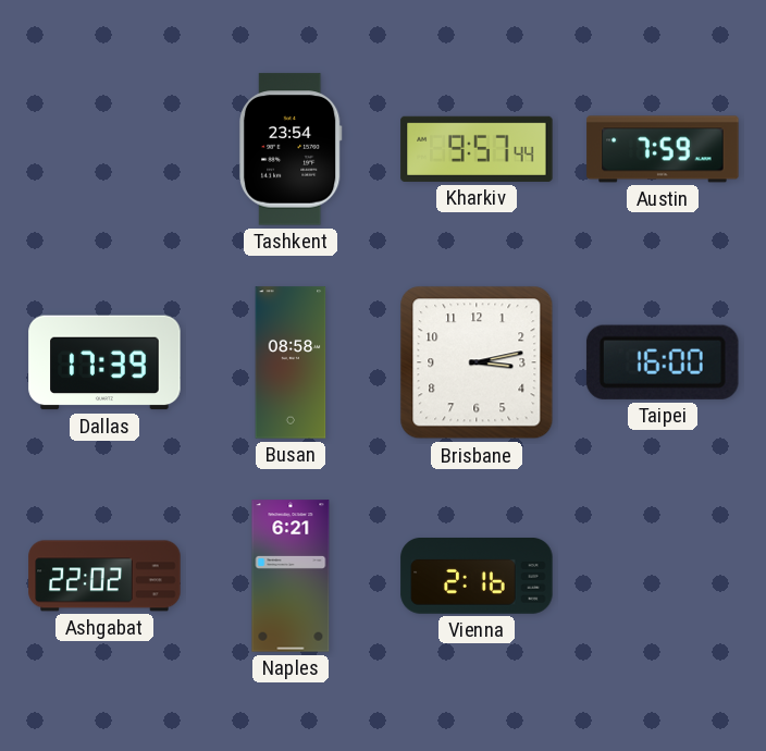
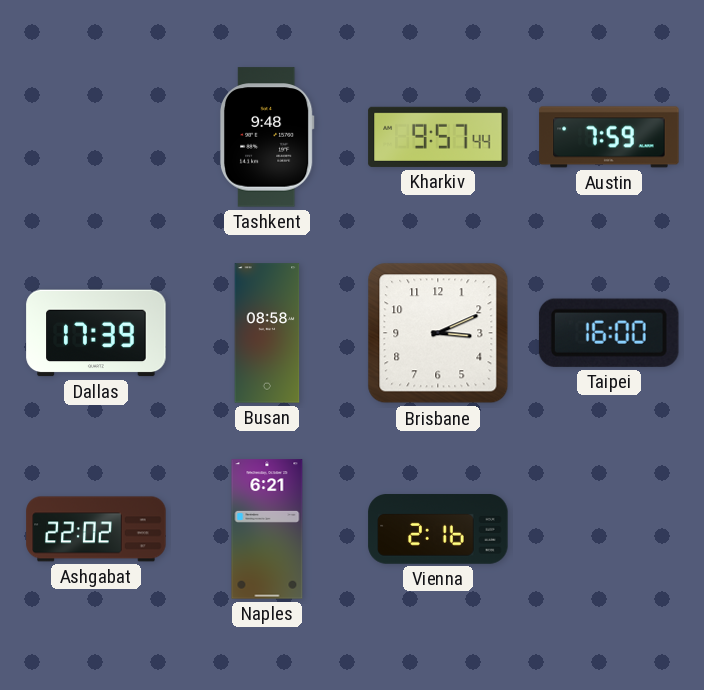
Tashkent: 23:54 -> 9:48 (267, 137)
Brisbane: 3:13 -> 3:11 (438, 333)
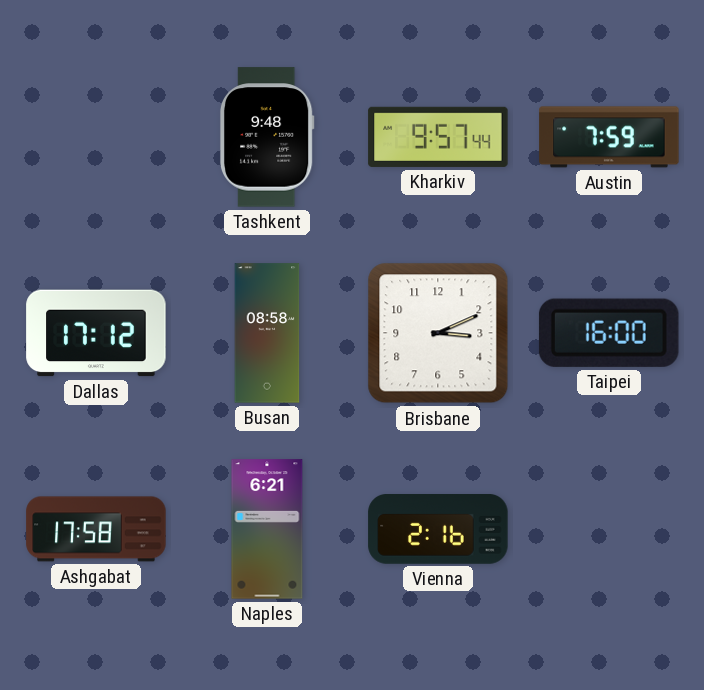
Dallas: 17:39 -> 17:12 (96, 333)
Ashgabat: 22:02 -> 17:58 (96, 529)
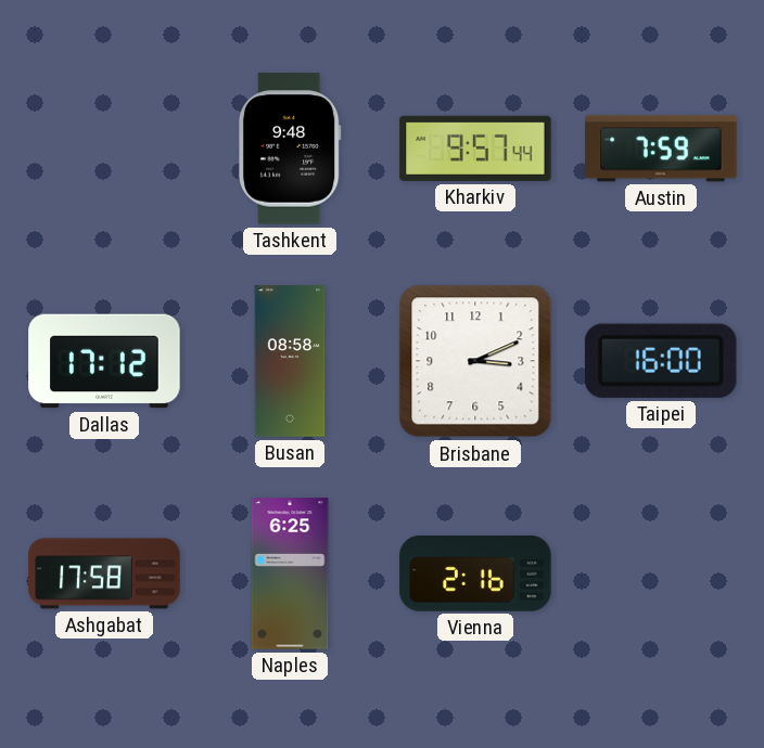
Naples: 6:21 -> 6:25 (290, 573)
